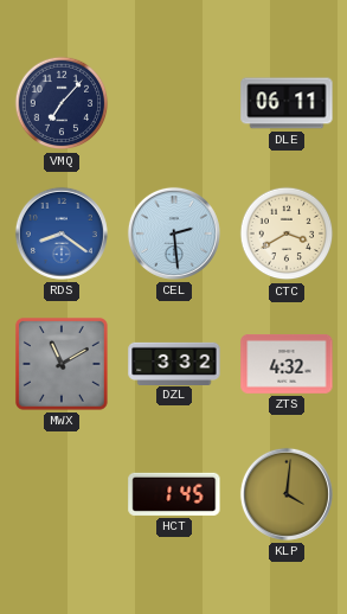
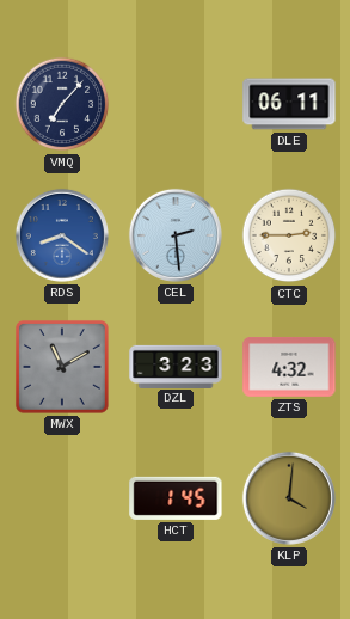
CTC: 3:40 -> 2:45 (289, 235)
DZL: 3:32 -> 3:23 (176, 366)
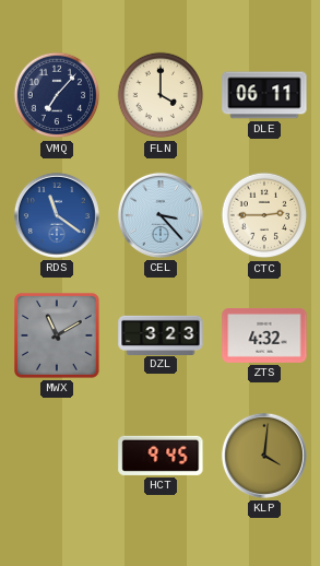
FLN: none -> 4:00 (161, 95)
RDS: 8:21 -> 11:21 (57, 215)
CEL: 2:29 -> 3:23 (161, 215)
HCT: 1:45 -> 9:45 (161, 456)
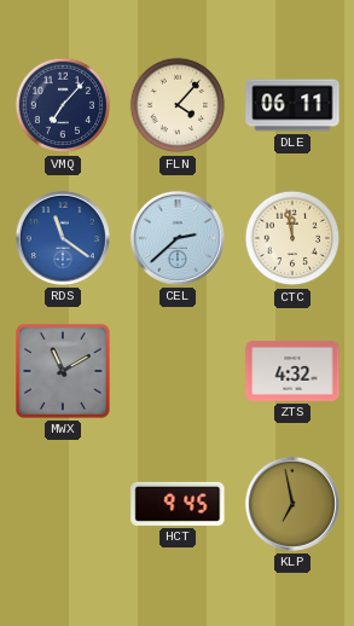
FLN: 4:00 -> 4:07 (178, 105)
CEL: 3:23 -> 2:38 (178, 238)
CTC: 2:45 -> 11:58 (292, 238)
DZL: 3:23 -> none (161, 334)
KLP: 4:01 -> 6:58 (292, 504)
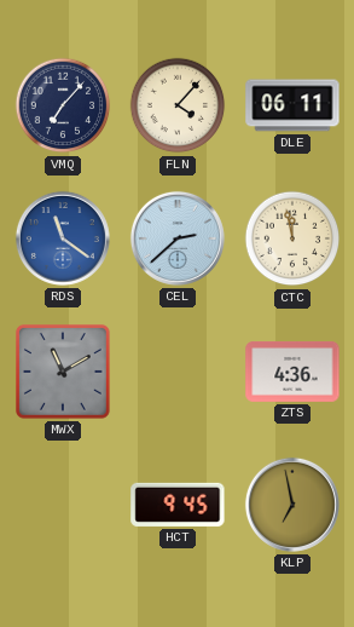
ZTS: 4:32 -> 4:36 (292, 373)
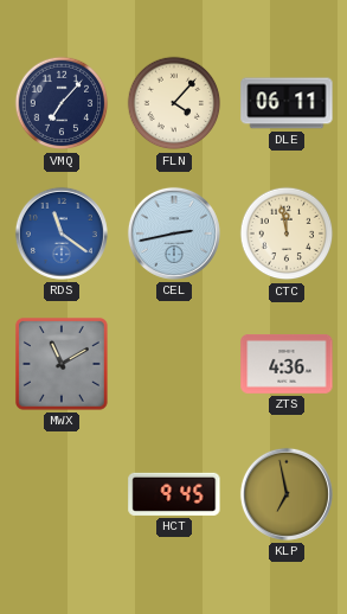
CEL: 2:38 -> 2:43 (174, 234)
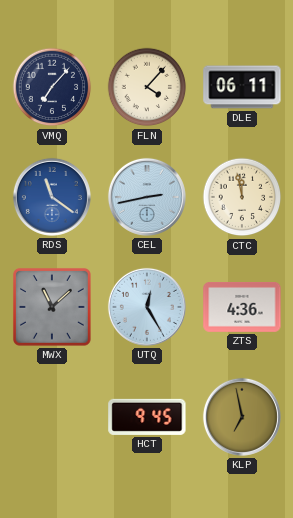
MWX: 11:10 -> 11:08 (52, 307)
UTQ: none -> 12:25 (147, 307)
